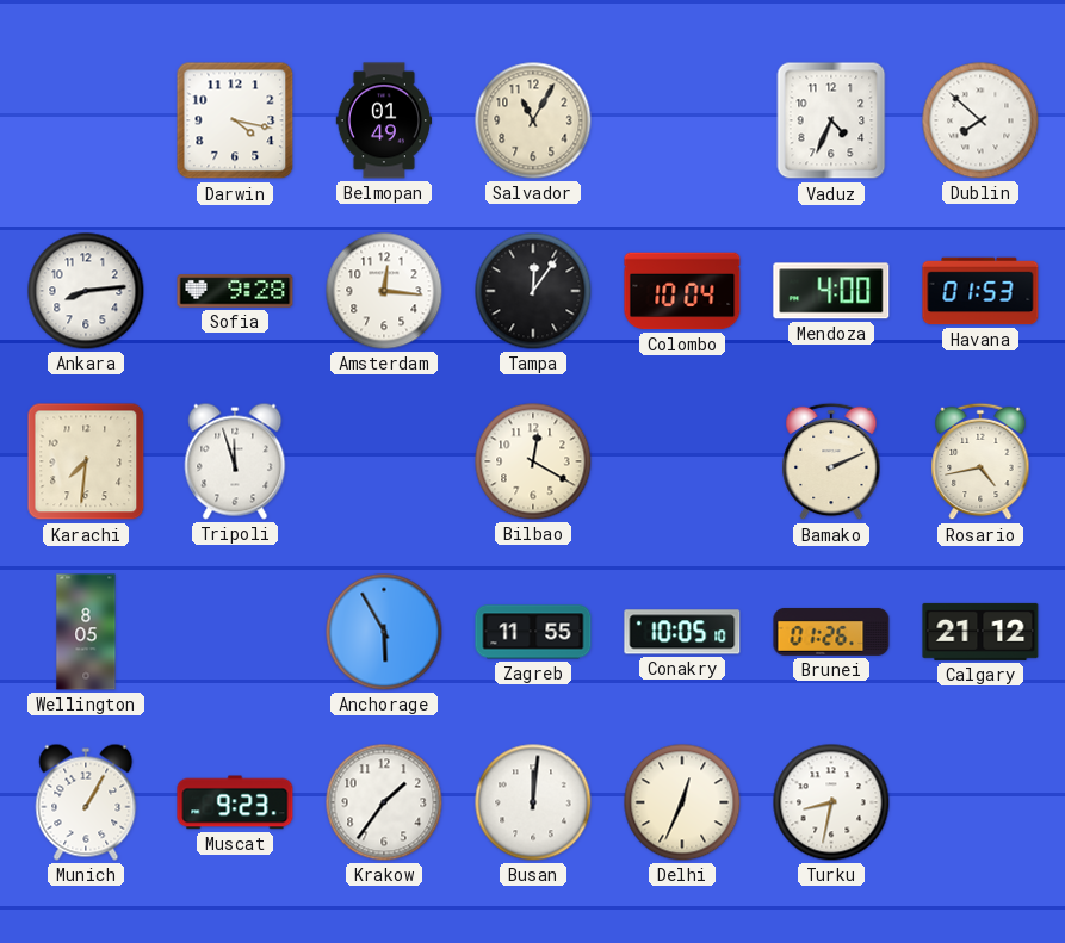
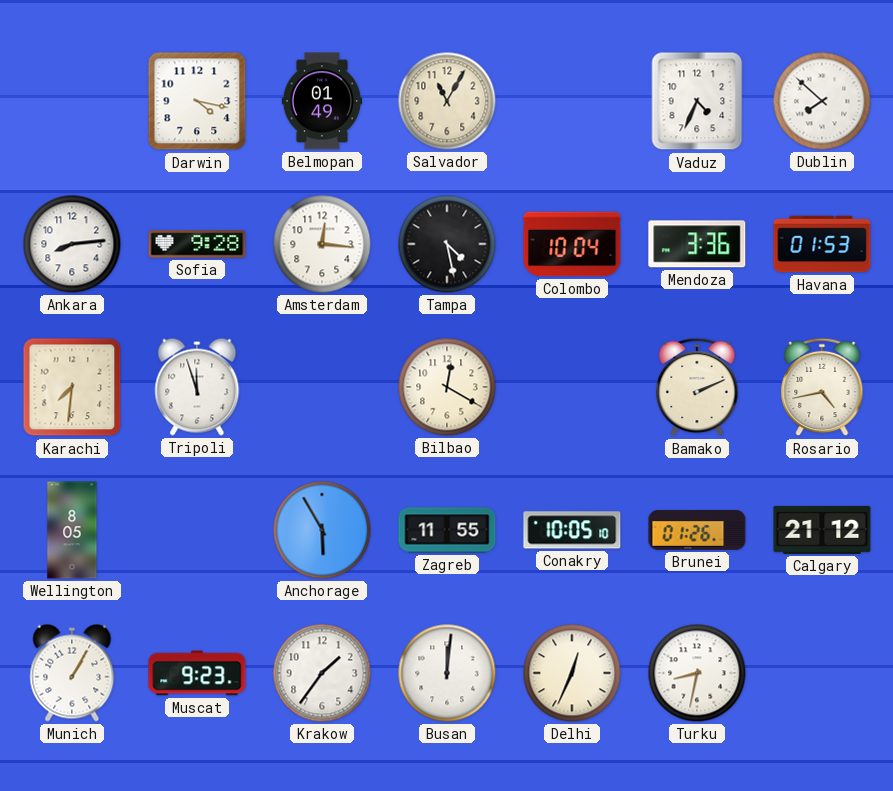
Tampa: 12:06 -> 4:28 (447, 244)
Mendoza: 4:00 -> 3:36 (697, 244)
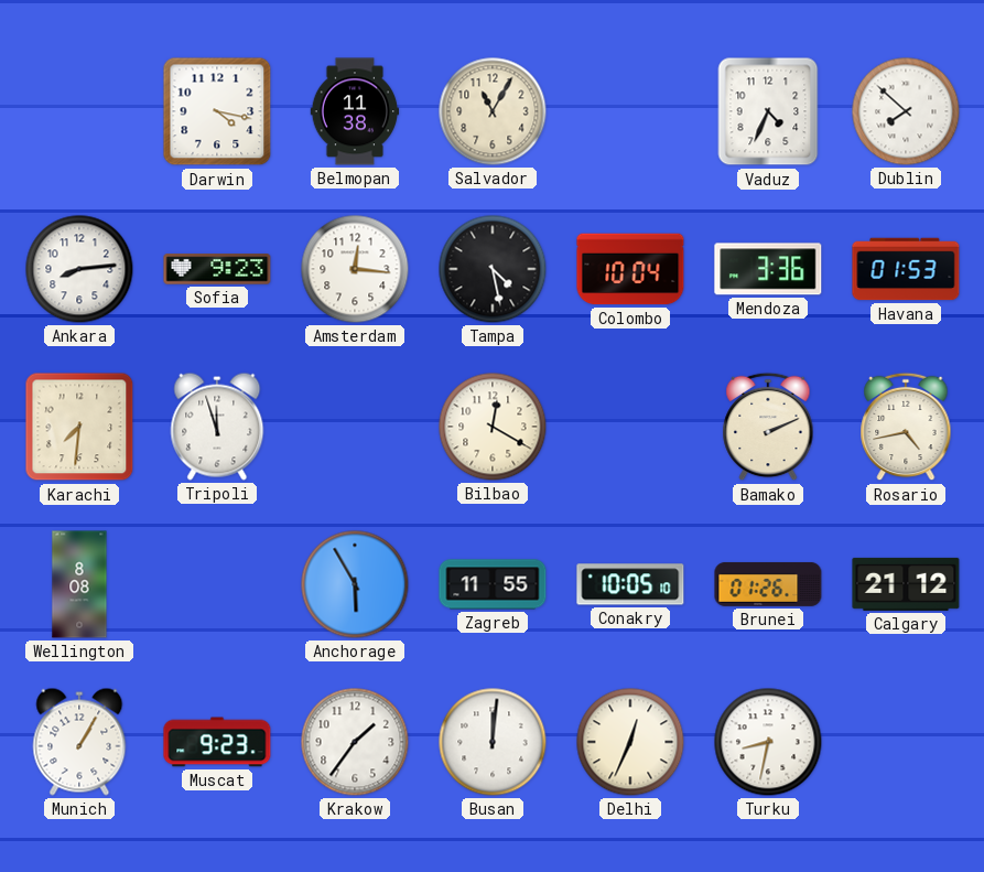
Belmopan: 01:49 -> 11:38 (355, 111)
Sofia: 9:28 -> 9:23 (217, 269)
Wellington: 8:05 -> 8:08 (79, 584)
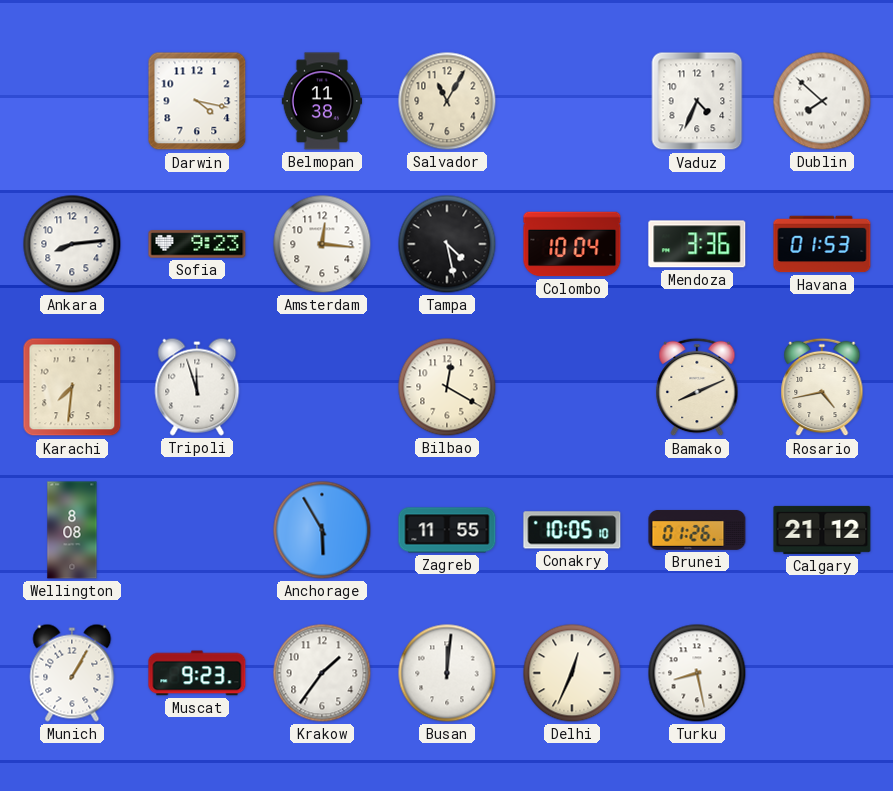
Bamako: 2:11 -> 8:11 (697, 387)
Turku: 8:32 -> 8:28 (697, 673)
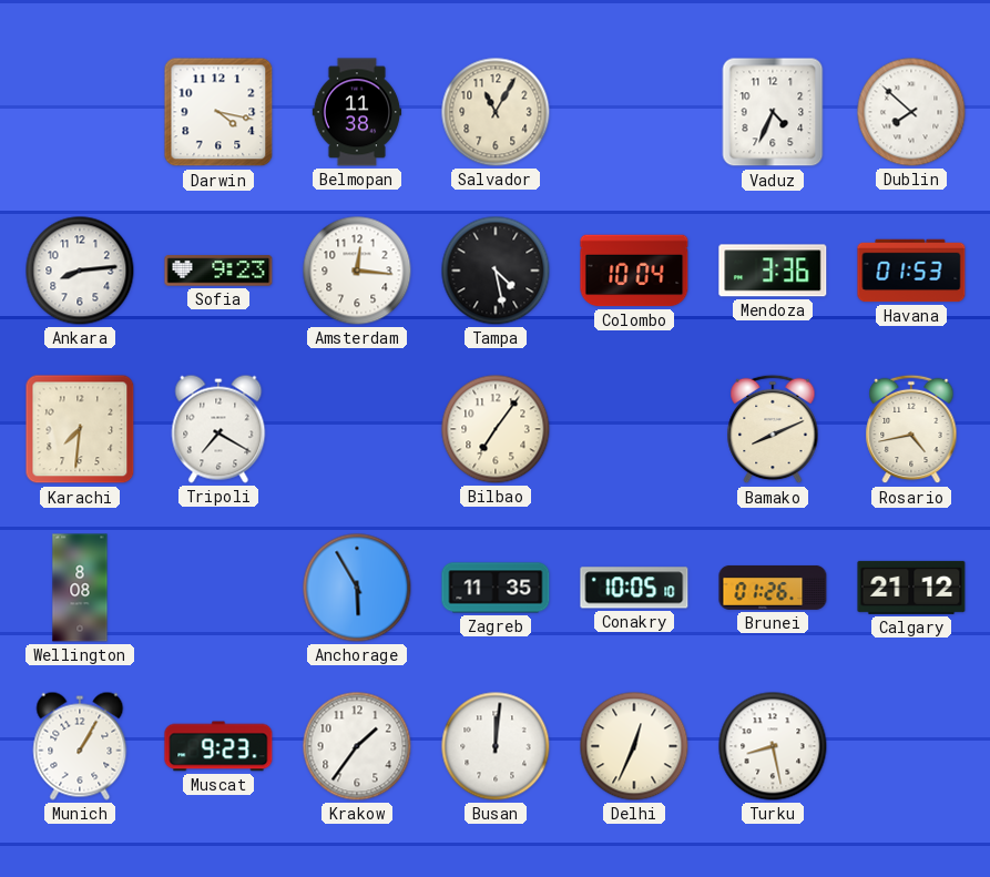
Tripoli: 11:57 -> 7:20 (218, 429)
Bilbao: 12:20 -> 7:06 (496, 429)
Zagreb: 11:55 -> 11:35 (496, 588)
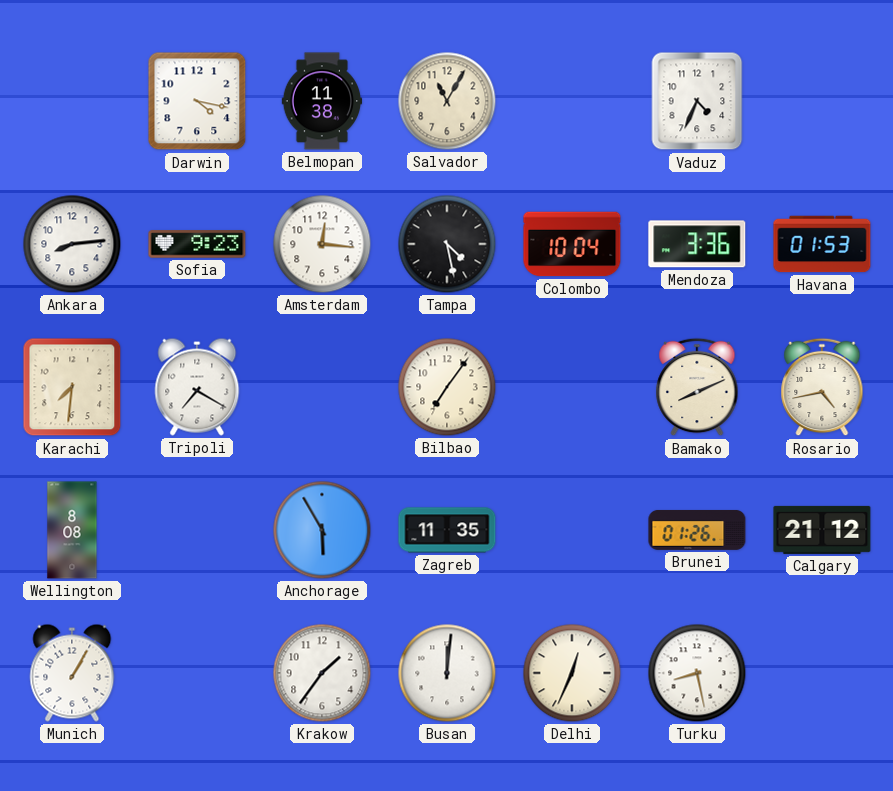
Dublin: 7:52 -> none (911, 112)
Conakry: 10:05 -> none (634, 588)
Muscat: 9:23 -> none (218, 746)
